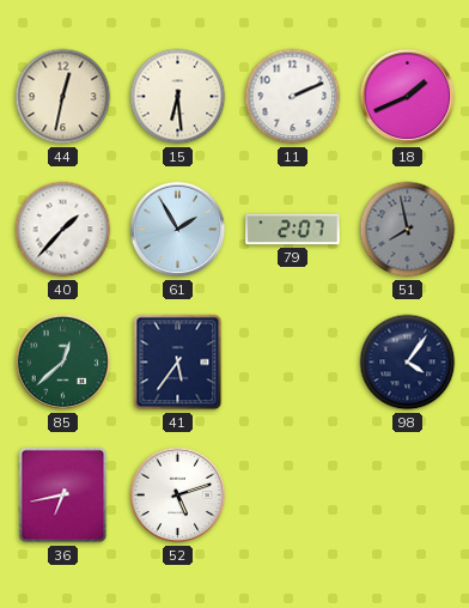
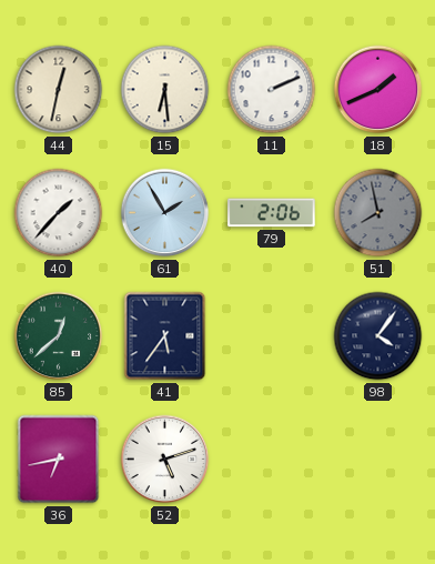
79: 2:07 -> 2:06 (272, 213)
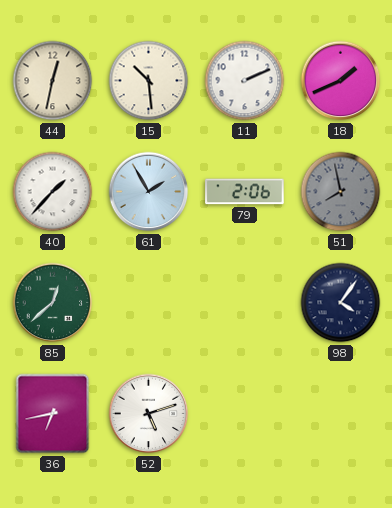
15: 6:29 -> 10:29 (149, 81)
41: 5:36 -> none (165, 336)
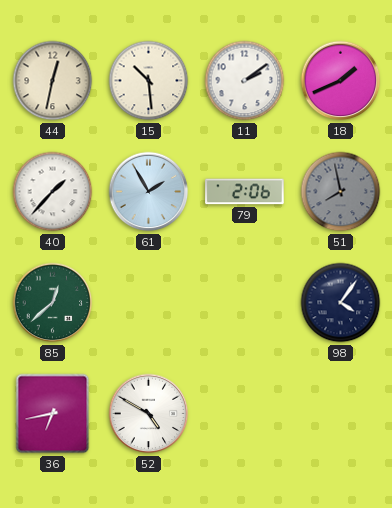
11: 2:11 -> 2:09 (245, 81)
52: 5:12 -> 4:50 (149, 414)
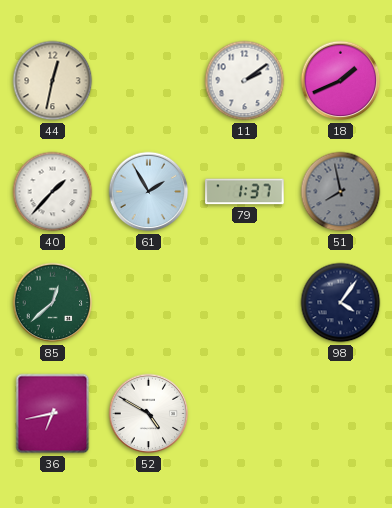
15: 10:29 -> none (149, 81)
79: 2:06 -> 1:37 (245, 192)
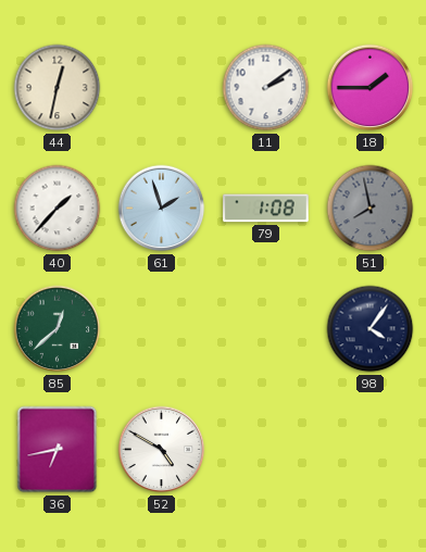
18: 1:41 -> 1:45 (371, 88)
61: 1:55 -> 1:57 (162, 209)
79: 1:37 -> 1:08 (266, 209)
